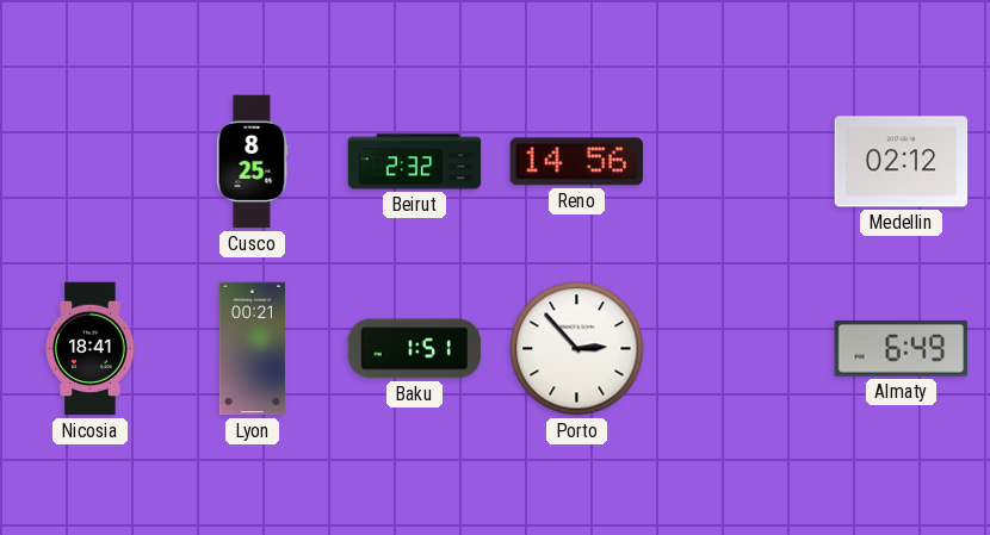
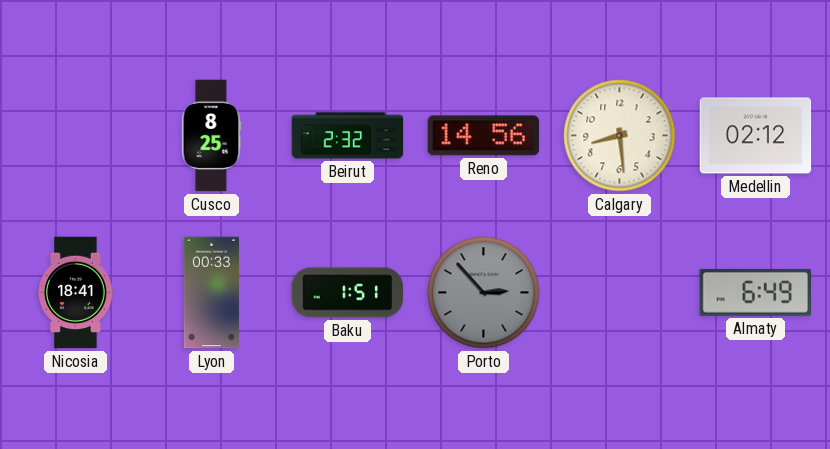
Calgary: none -> 8:29 (620, 136)
Lyon: 00:21 -> 00:33 (211, 293)
Porto dial: white -> grey (484, 293)
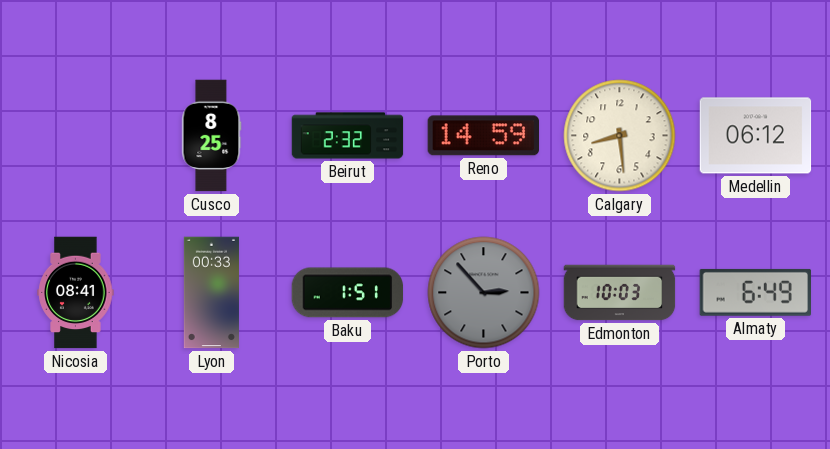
Reno: 14:56 -> 14:59 (484, 136)
Medellin: 02:12 -> 06:12 (756, 136)
Nicosia: 18:41 -> 08:41 (76, 293)
Edmonton: none -> 10:03 (620, 293)
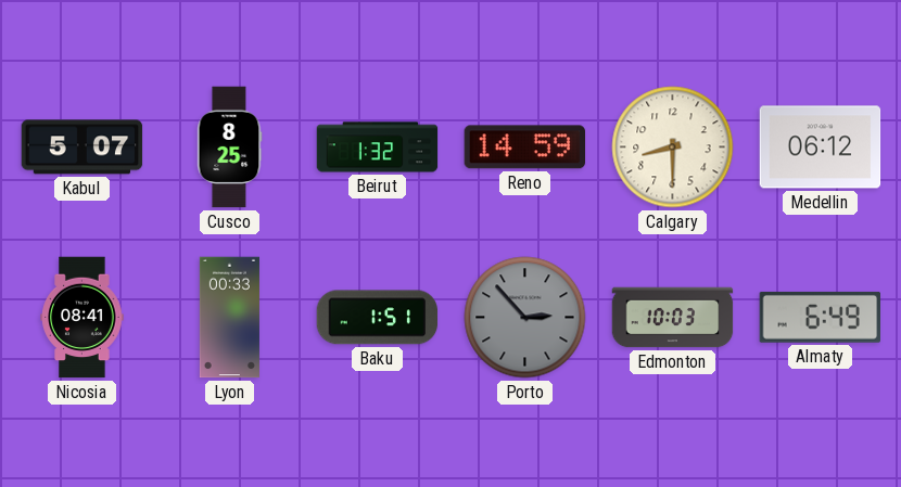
Kabul: none -> 5:07 (83, 148)
Beirut: 2:32 -> 1:32 (378, 148)
Calgary: 8:29 -> 8:30 (673, 148)
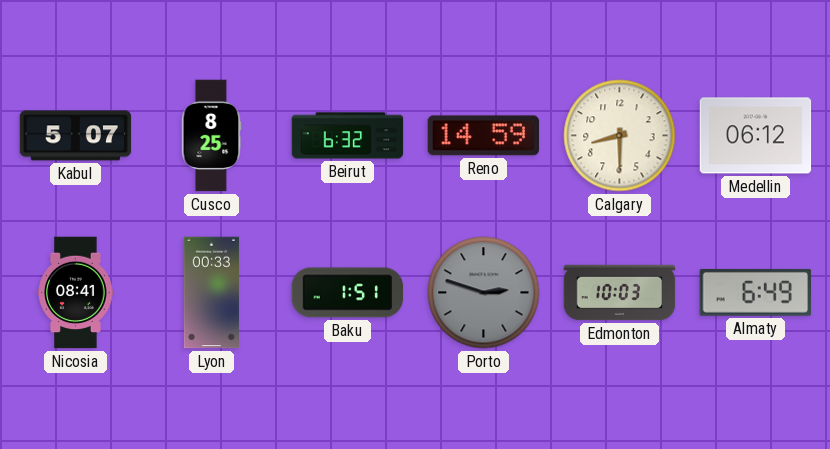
Beirut: 1:32 -> 6:32 (348, 136)
Porto: 2:53 -> 2:48 (484, 293)
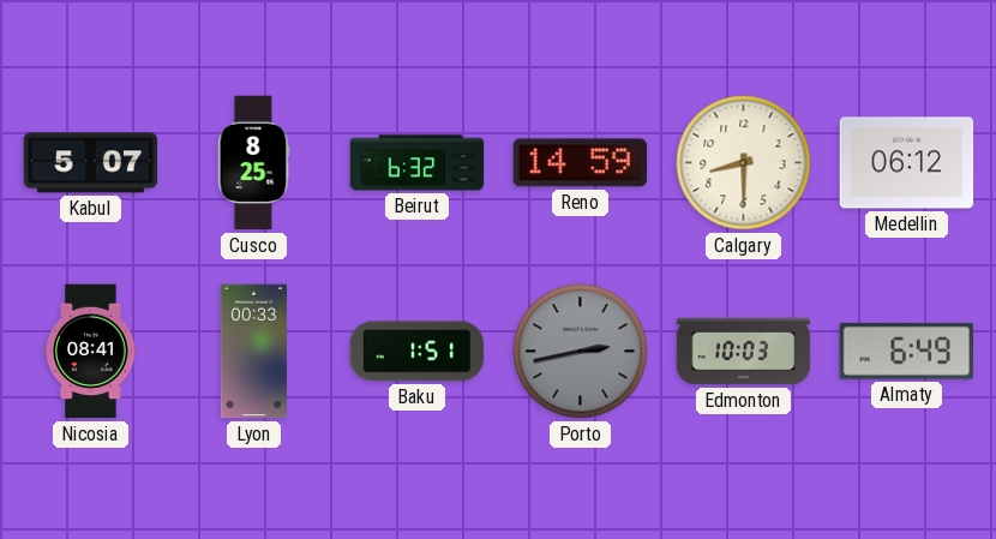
Porto: 2:48 -> 2:43 (581, 352)
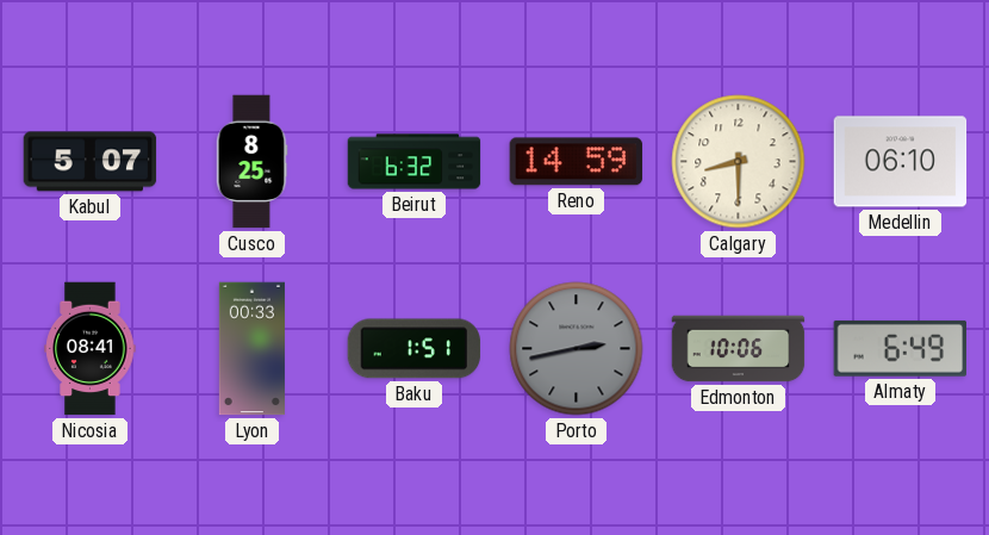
Medellin: 06:12 -> 06:10 (901, 162)
Edmonton: 10:03 -> 10:06 (739, 349)
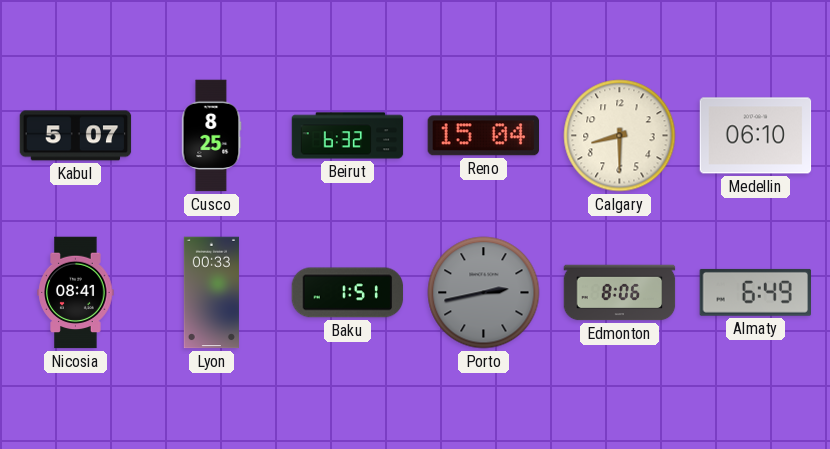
Reno: 14:59 -> 15:04 (484, 136)
Edmonton: 10:06 -> 8:06 (620, 293)
